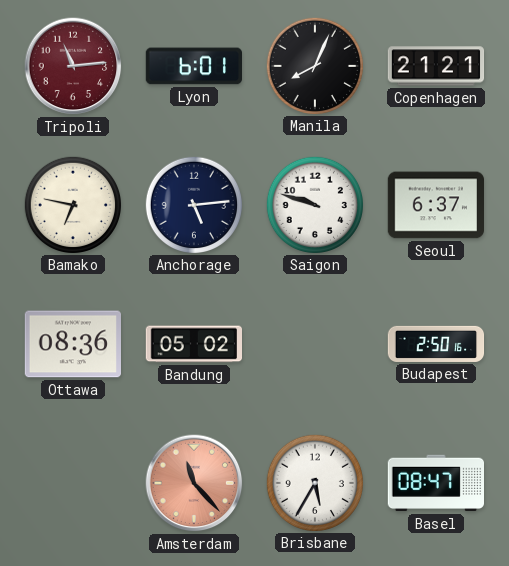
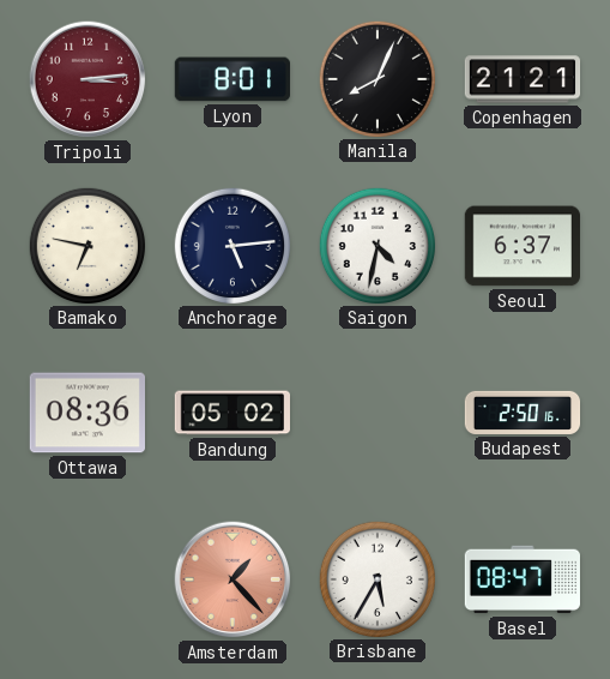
Tripoli: 11:14 -> 3:14 (87, 79)
Lyon: 6:01 -> 8:01 (232, 79)
Saigon: 9:48 -> 4:32 (376, 245)
Amsterdam: 11:23 -> 1:23 (232, 579)
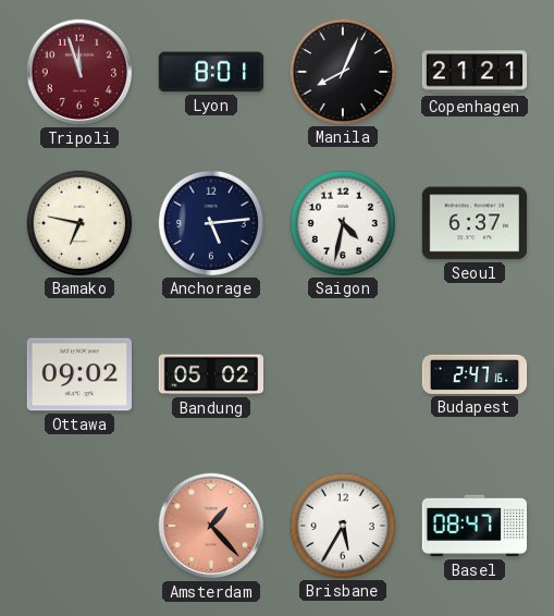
Tripoli: 3:14 -> 11:57 (79, 72)
Ottawa: 08:36 -> 09:02 (78, 374)
Budapest: 2:50 -> 2:47 (475, 374)
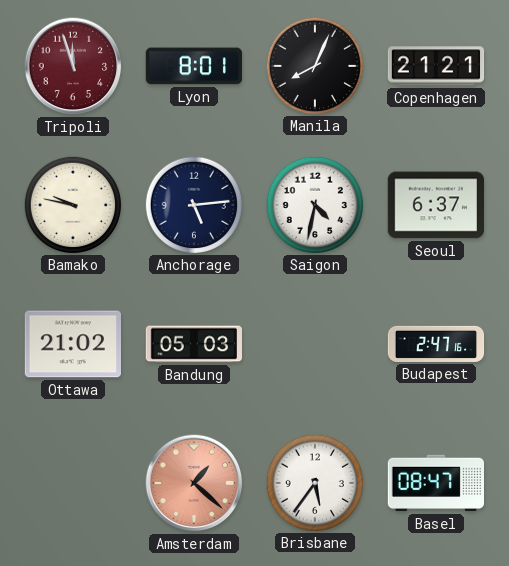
Bamako: 6:47 -> 9:47 (72, 204)
Ottawa: 09:02 -> 21:02 (72, 344)
Bandung: 05:02 -> 05:03 (193, 344)
Amsterdam: 1:23 -> 1:22 (194, 483)
Brisbane: 5:35 -> 5:36 (314, 482)
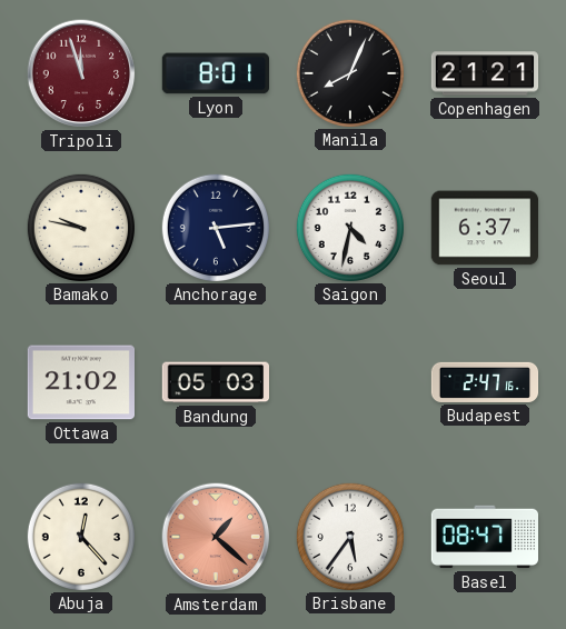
Abuja: none -> 12:23 (80, 536)
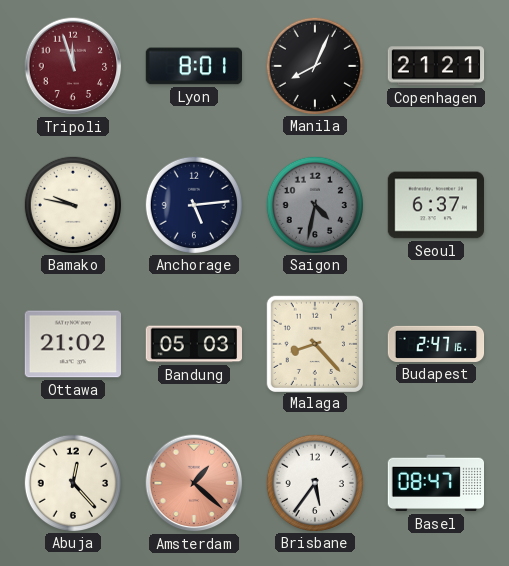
Saigon dial: white -> grey (314, 204)
Malaga: none -> 8:23 (314, 343)
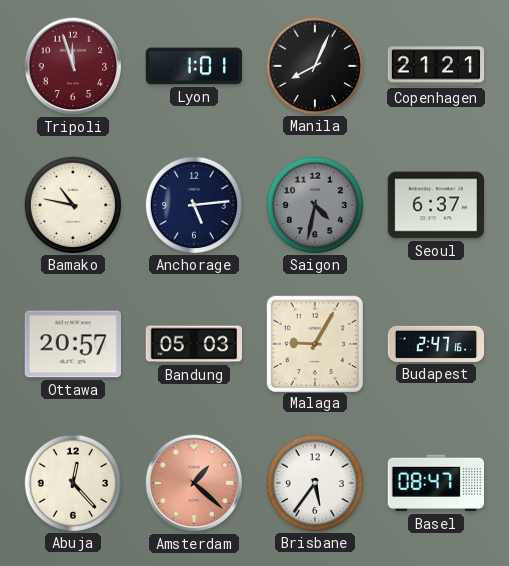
Lyon: 8:01 -> 1:01 (194, 66)
Bamako: 9:47 -> 10:47 (72, 204)
Ottawa: 21:02 -> 20:57 (72, 344)
Malaga: 8:23 -> 9:05 (314, 343)
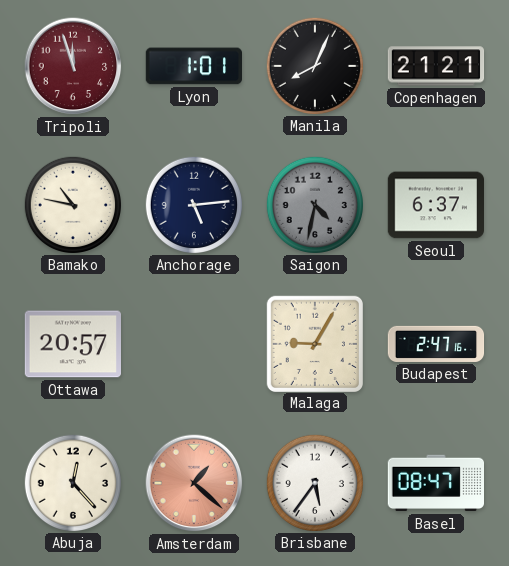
Bandung: 05:03 -> none (193, 344)
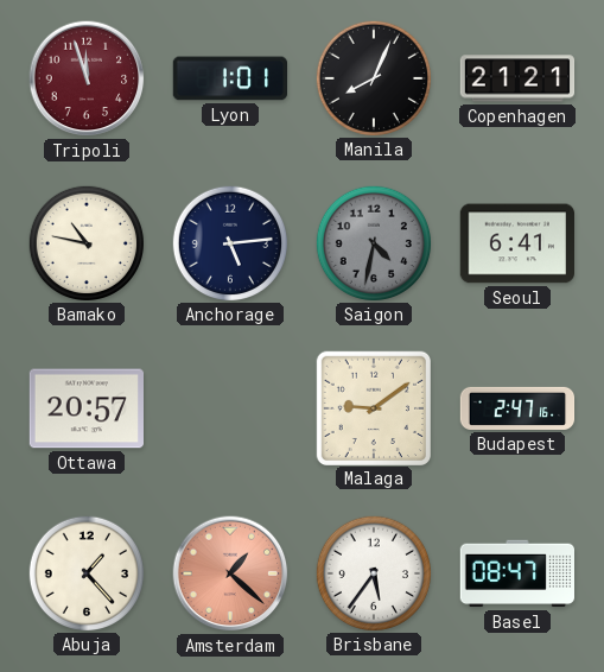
Seoul: 6:37 -> 6:41 (516, 243)
Malaga: 9:05 -> 9:09 (373, 407)
Abuja: 12:23 -> 1:23 (85, 572)
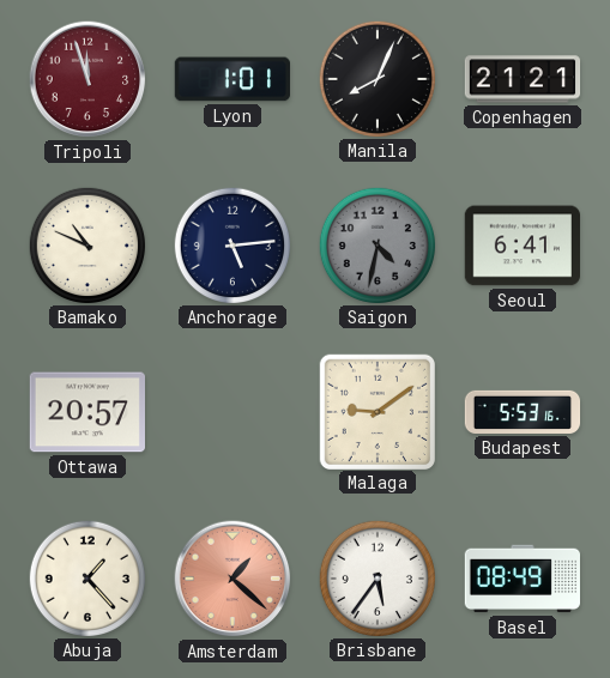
Bamako: 10:47 -> 10:49 (86, 244)
Budapest: 2:47 -> 5:53 (523, 412)
Basel: 08:47 -> 08:49 (521, 579)
